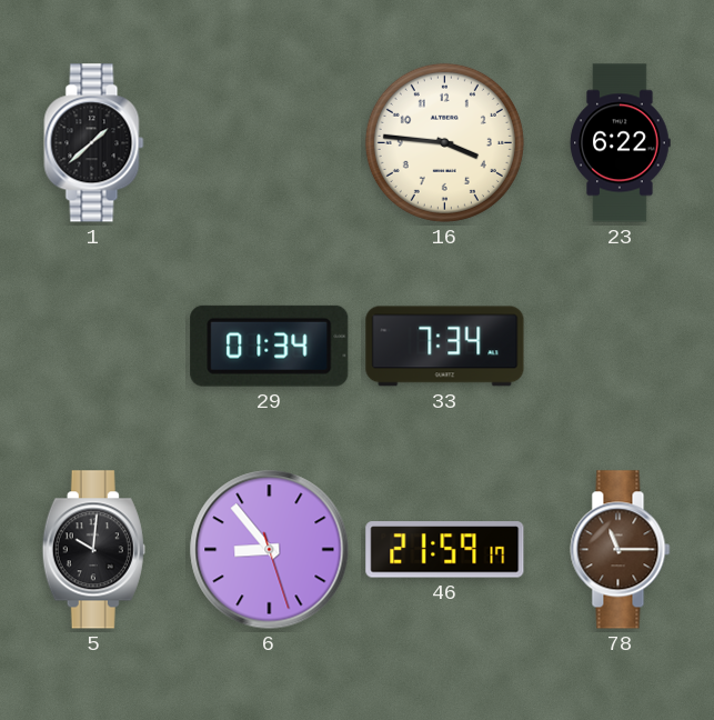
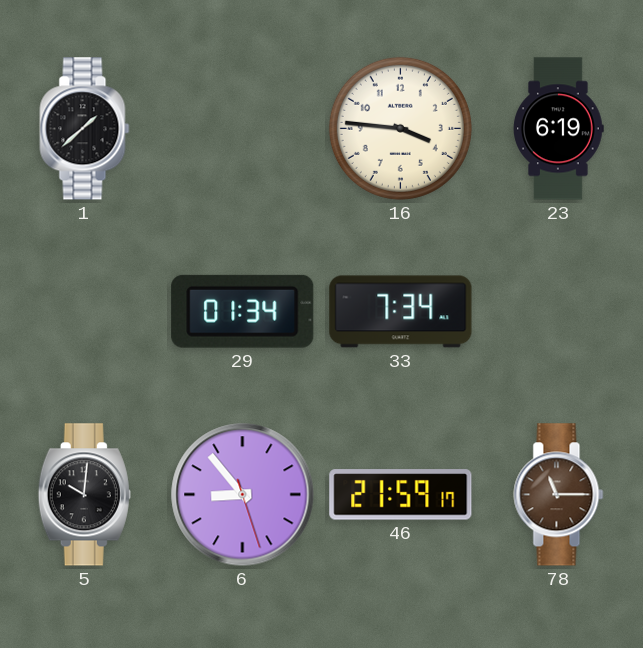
23: 6:22 -> 6:19 (559, 129)
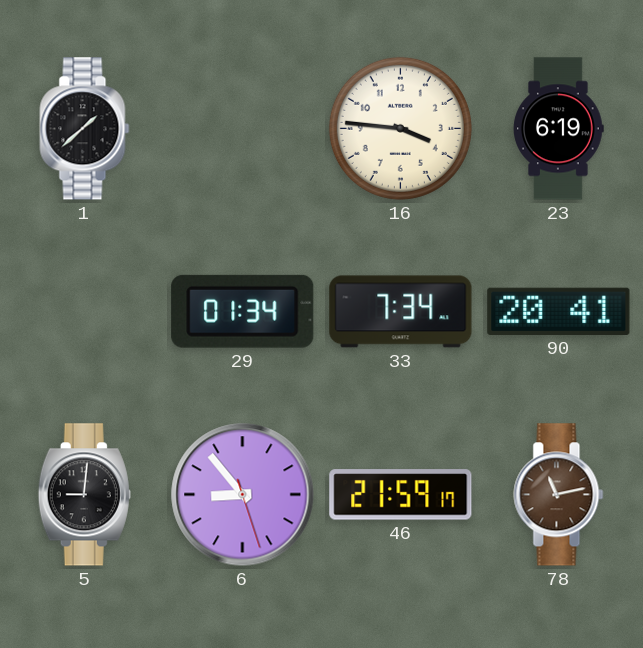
90: none -> 20:41 (559, 311)
5: 10:01 -> 9:01 (84, 495)
78: 11:15 -> 11:13 (559, 495)
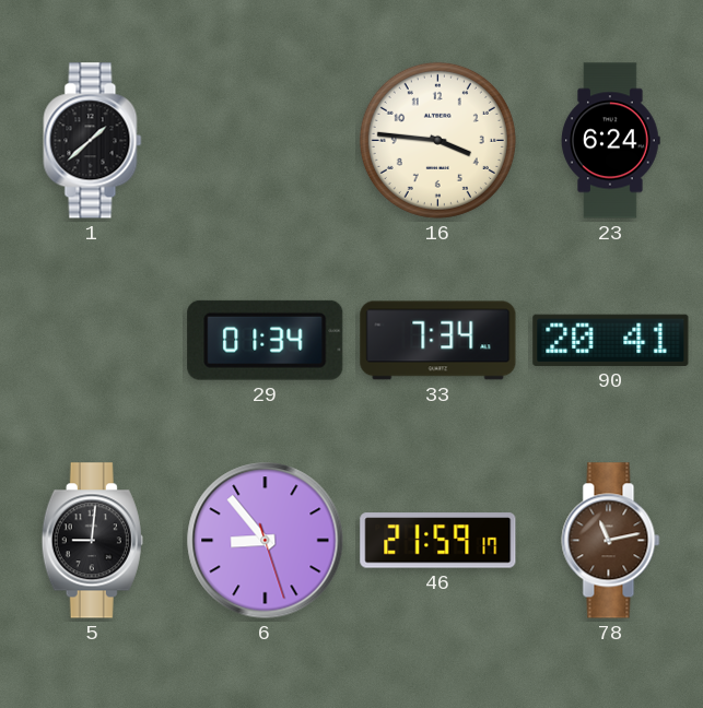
23: 6:19 -> 6:24 (611, 141)
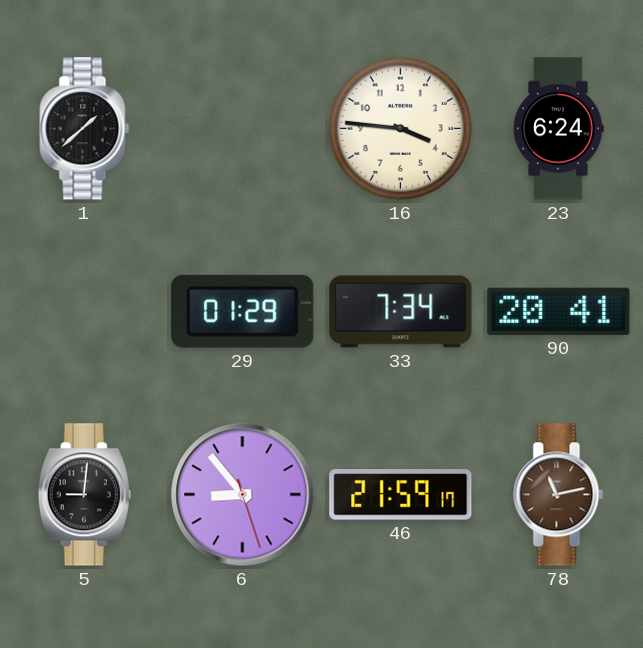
29: 01:34 -> 01:29 (243, 311)
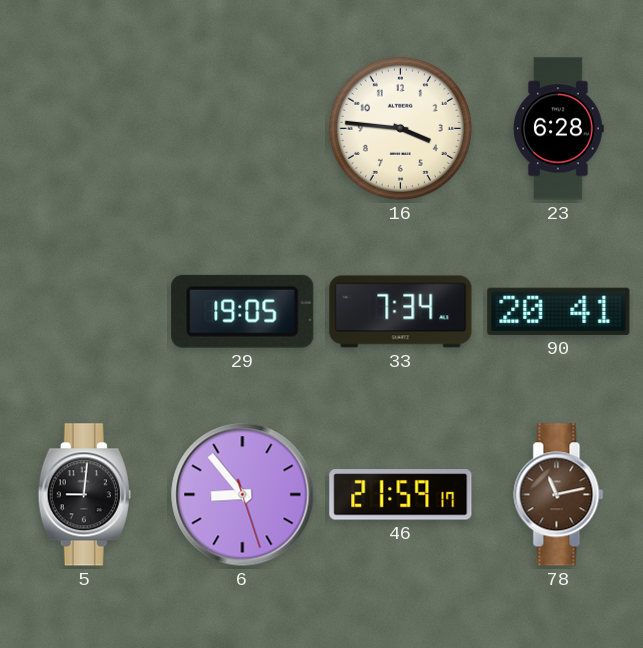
1: 1:38 -> none (85, 129)
23: 6:24 -> 6:28 (559, 129)
29: 01:29 -> 19:05 (243, 311)
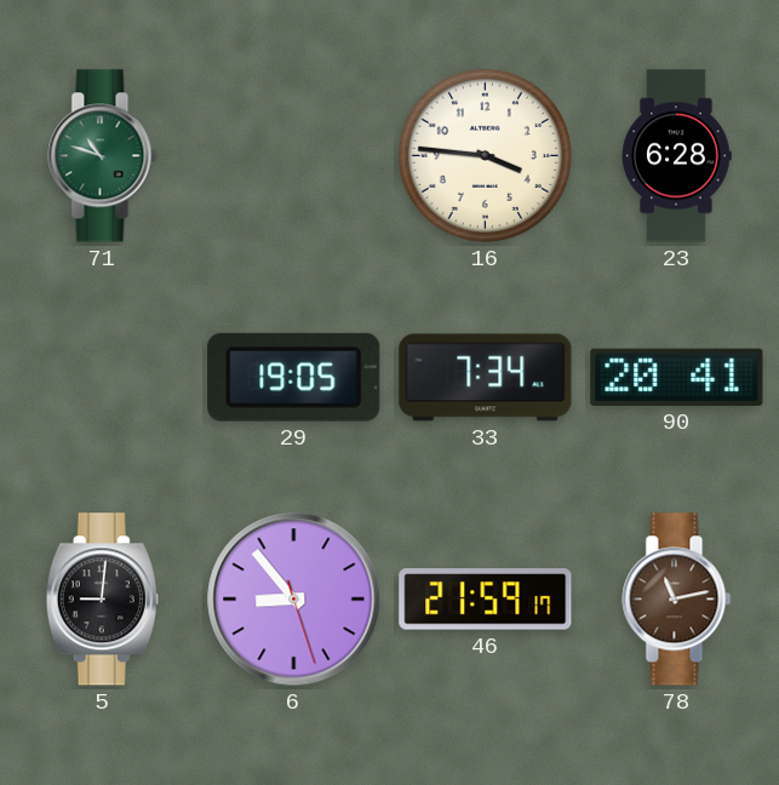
71: none -> 10:48 (103, 156)
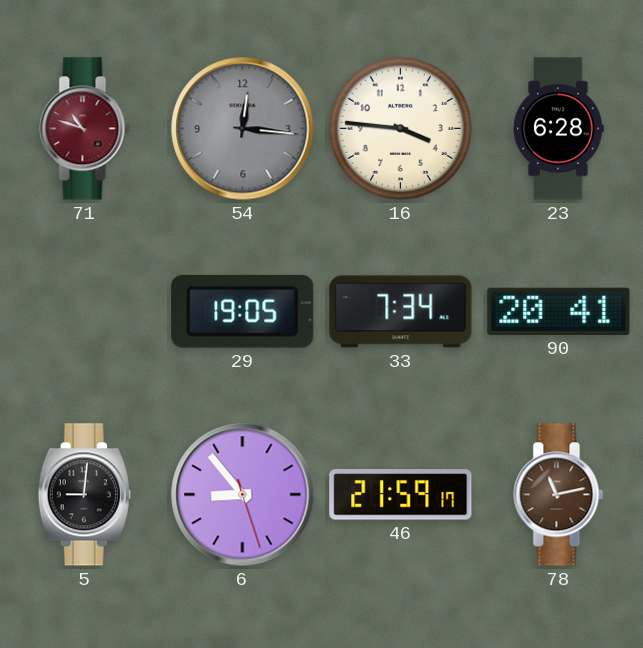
71 dial: green -> burgundy (85, 129)
54: none -> 12:16 (243, 129)
